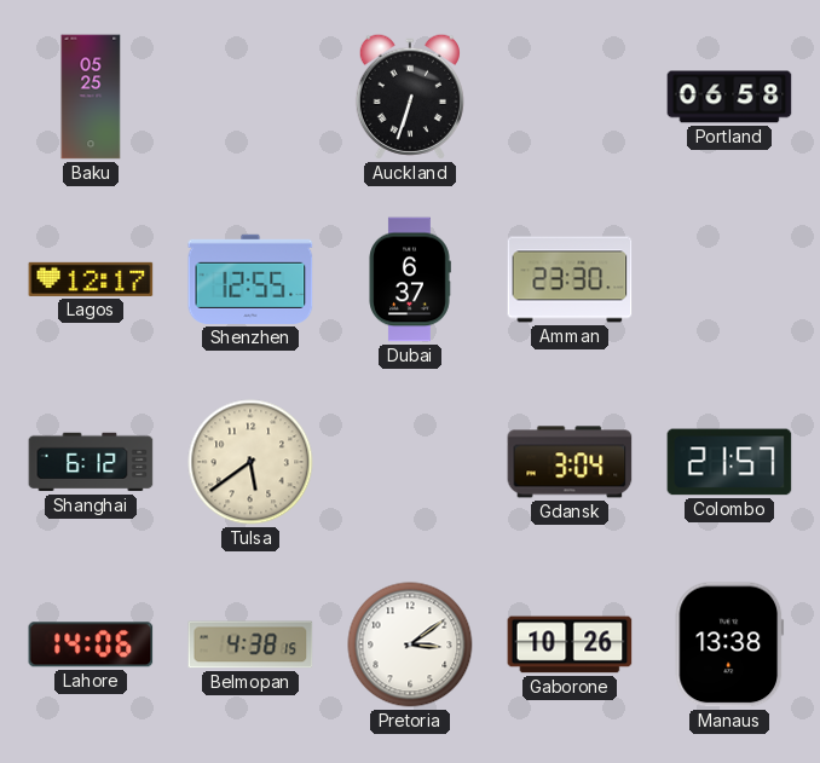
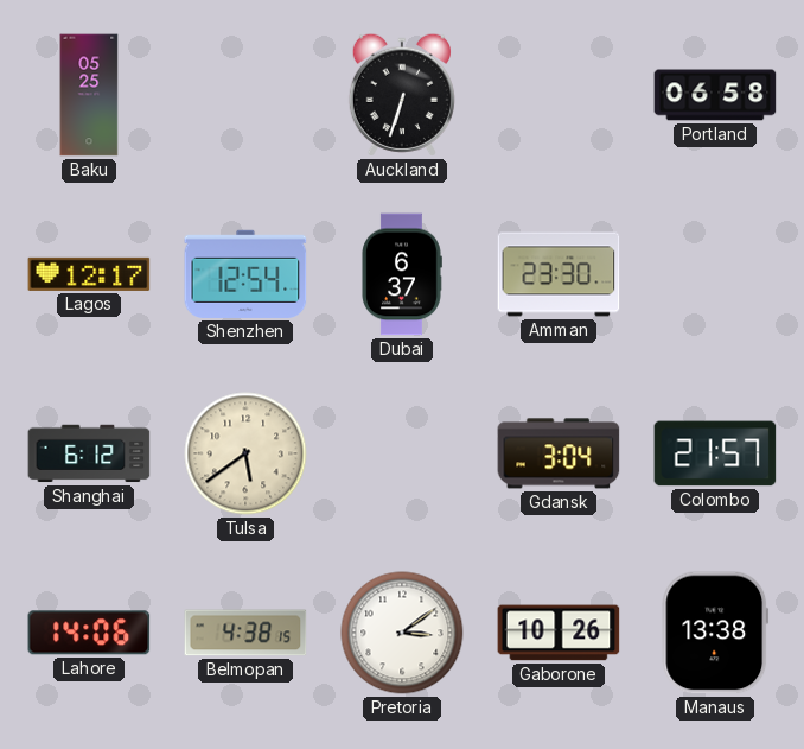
Shenzhen: 12:55 -> 12:54 (245, 274)
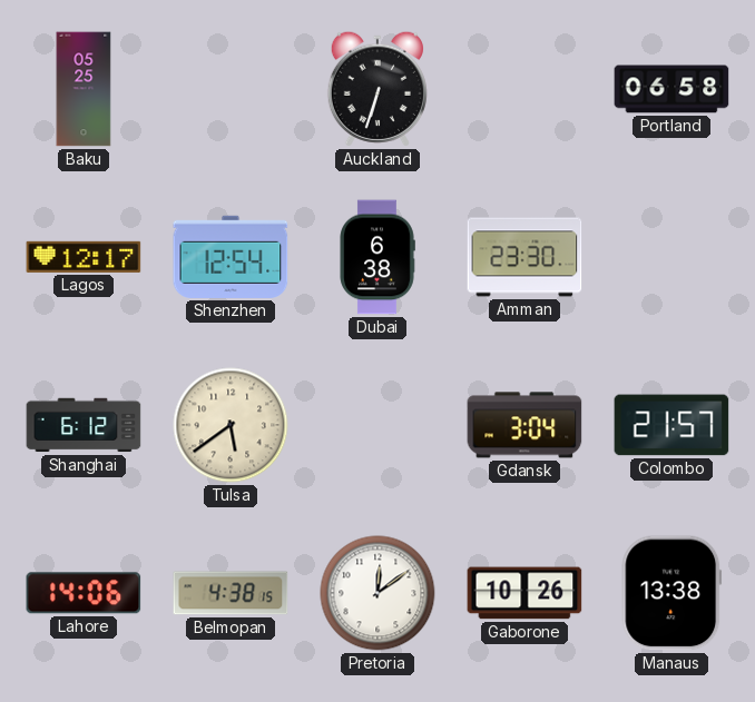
Dubai: 6:37 -> 6:38 (377, 257)
Pretoria: 3:09 -> 12:09 (377, 593)
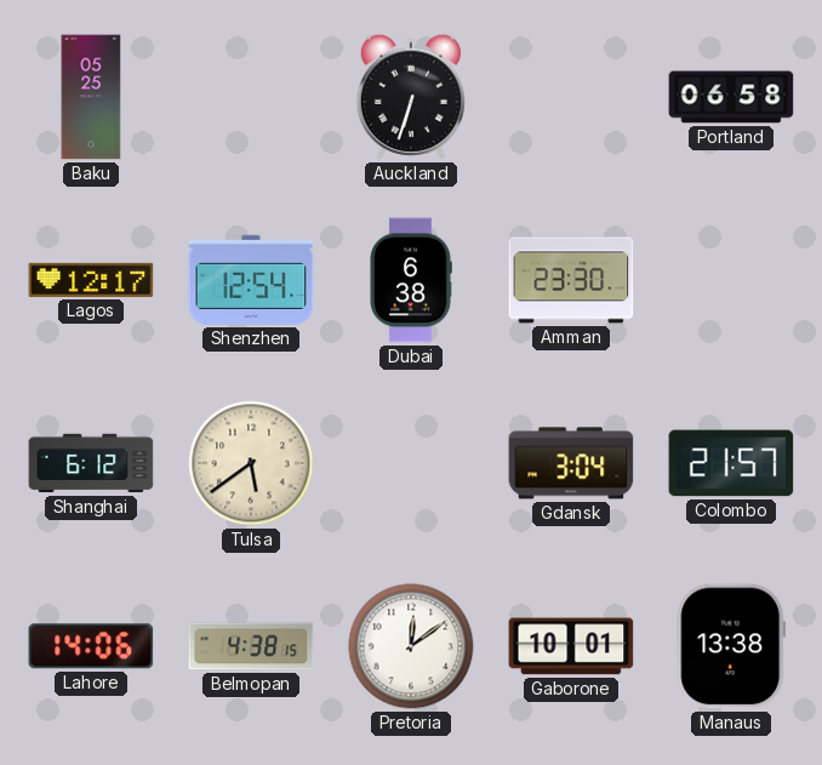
Gaborone: 10:26 -> 10:01 (571, 646)
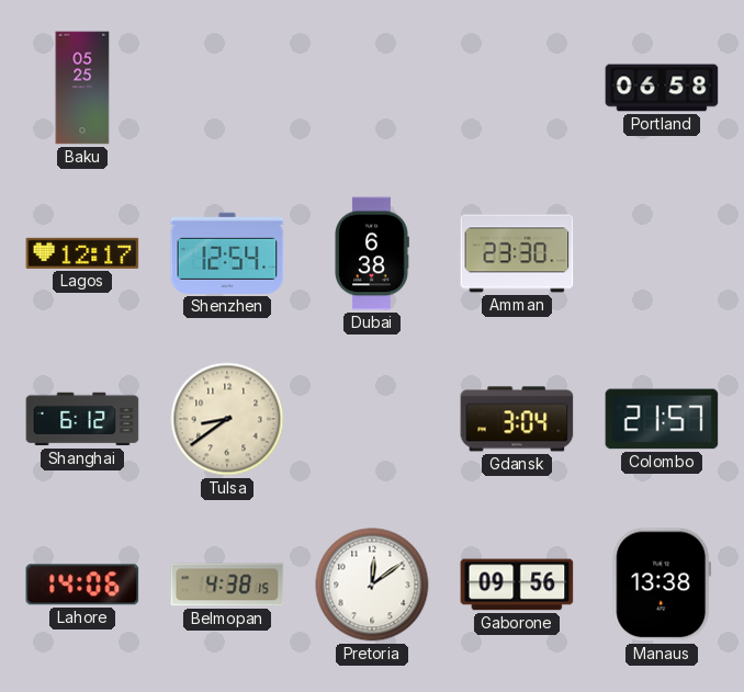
Auckland: 6:33 -> none (411, 97)
Tulsa: 5:39 -> 8:39 (227, 419)
Gaborone: 10:01 -> 09:56 (517, 585)
